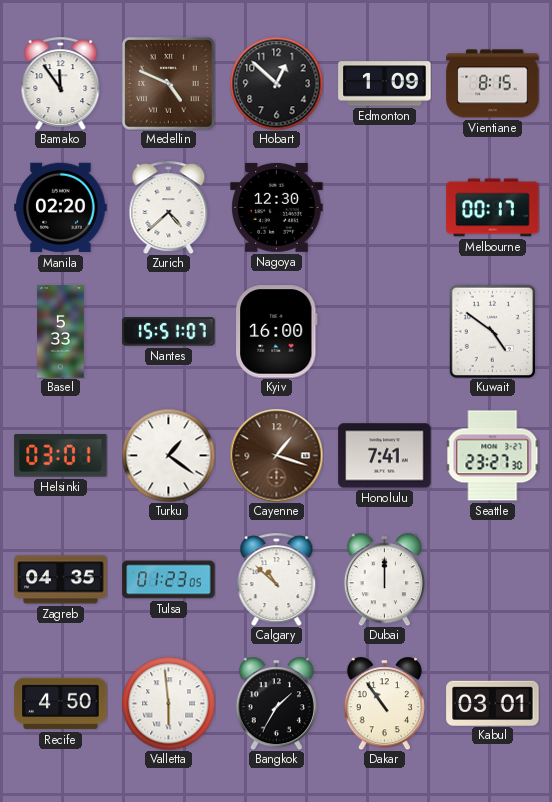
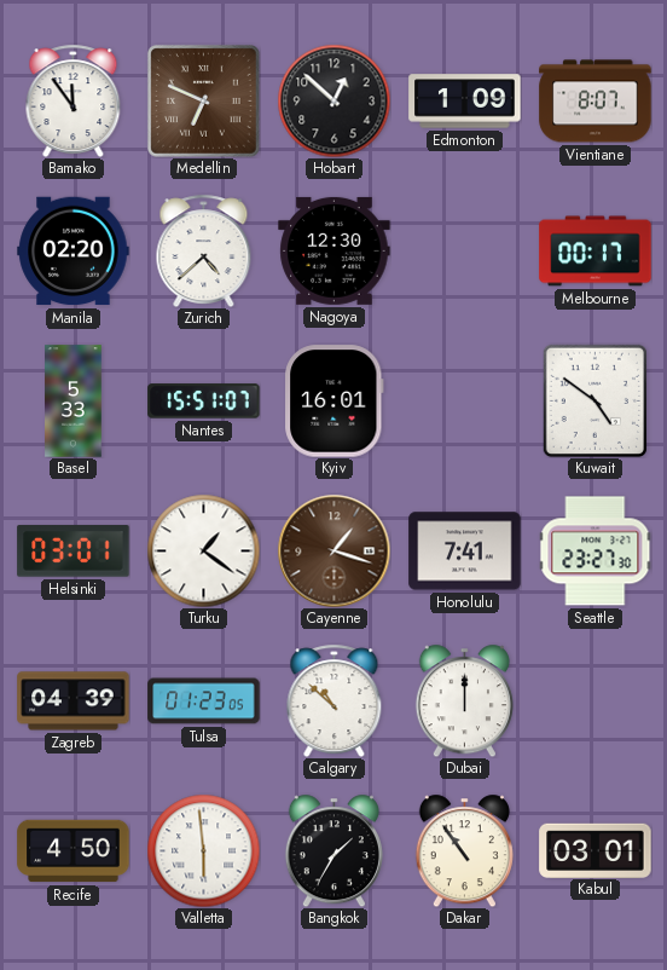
Medellin: 4:49 -> 6:49 (204, 102)
Vientiane: 8:15 -> 8:07 (596, 102)
Kyiv: 16:00 -> 16:01 (335, 402)
Zagreb: 04:35 -> 04:39 (74, 701)
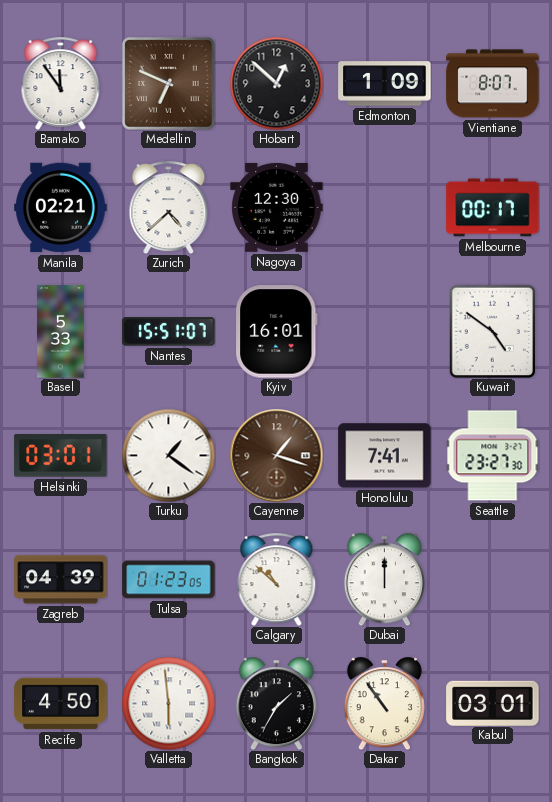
Manila: 02:20 -> 02:21 (61, 208)
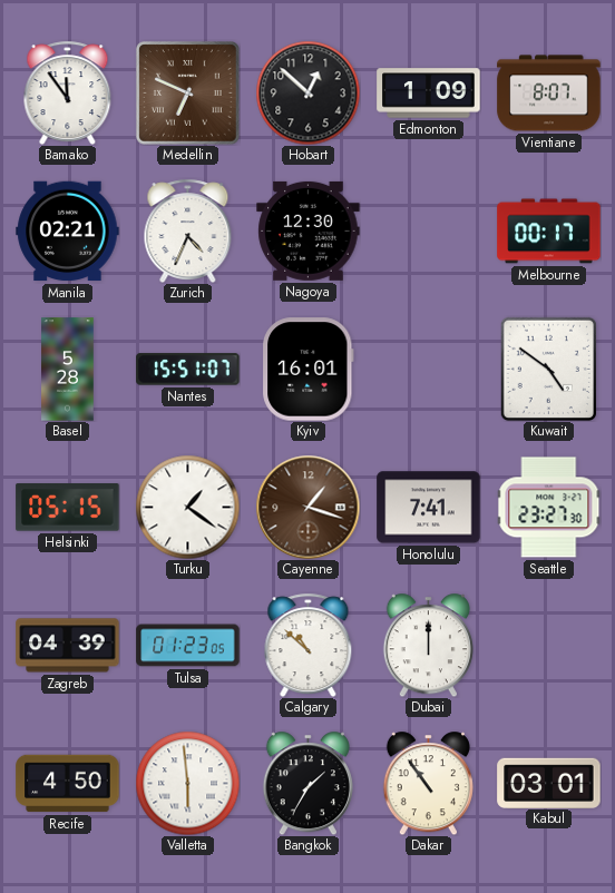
Zurich: 4:38 -> 4:34 (188, 230)
Basel: 5:33 -> 5:28 (68, 370)
Helsinki: 03:01 -> 05:15 (68, 508)
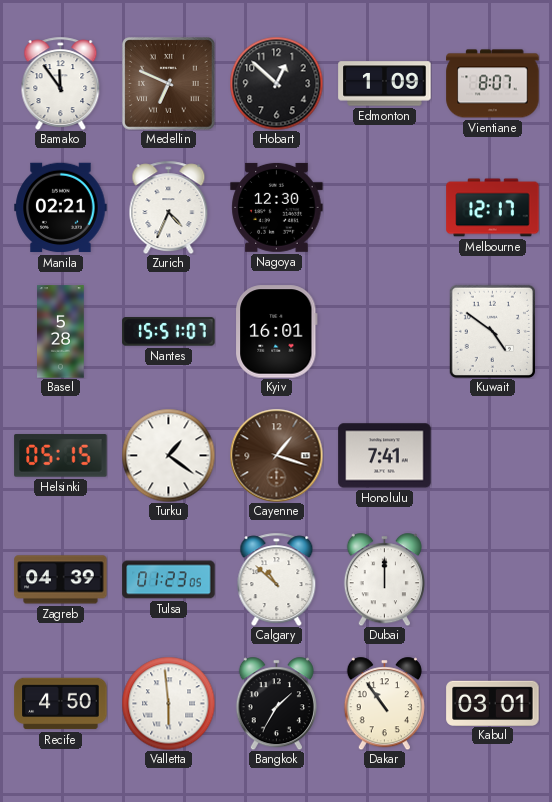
Melbourne: 00:17 -> 12:17 (493, 208)
Seattle: 23:27 -> none (548, 508)
